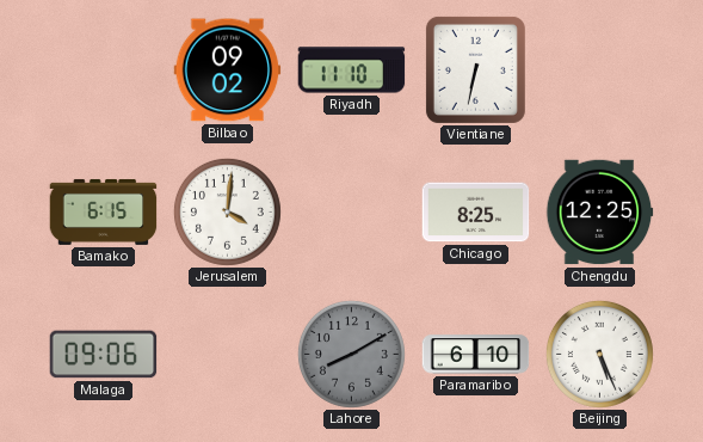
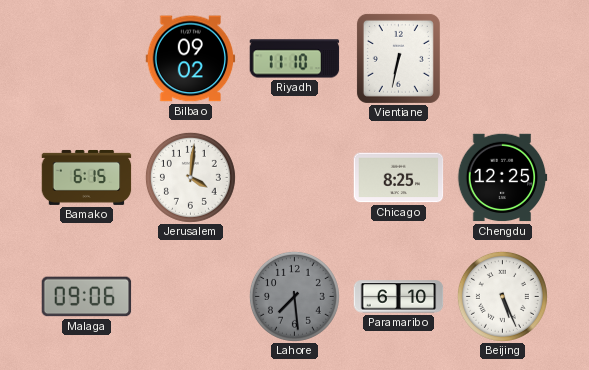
Lahore: 8:10 -> 7:29 (294, 296)
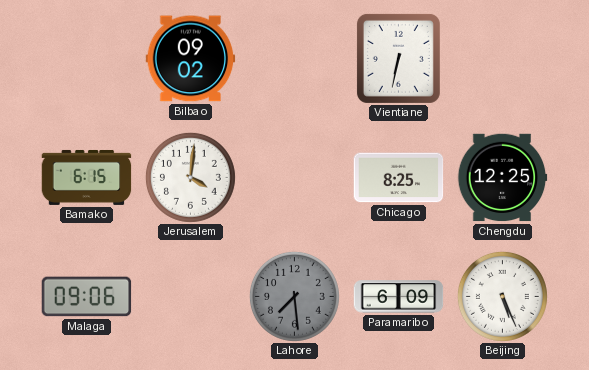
Riyadh: 11:10 -> none (295, 59)
Paramaribo: 6:10 -> 6:09 (399, 297)
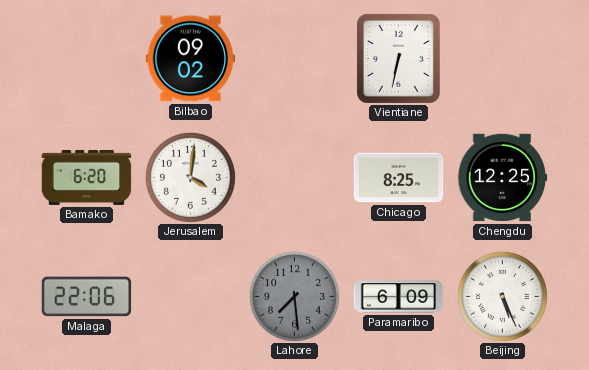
Bamako: 6:15 -> 6:20 (87, 177)
Malaga: 09:06 -> 22:06 (87, 297)
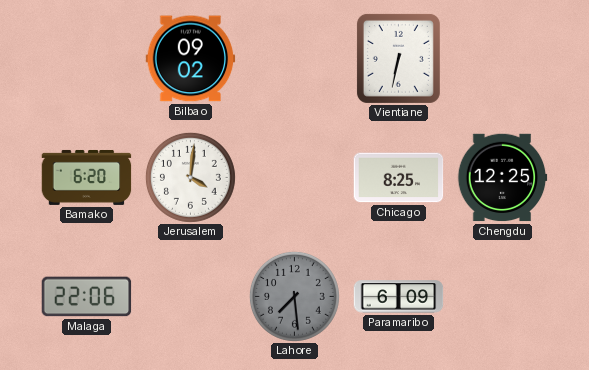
Beijing: 5:26 -> none (502, 296)
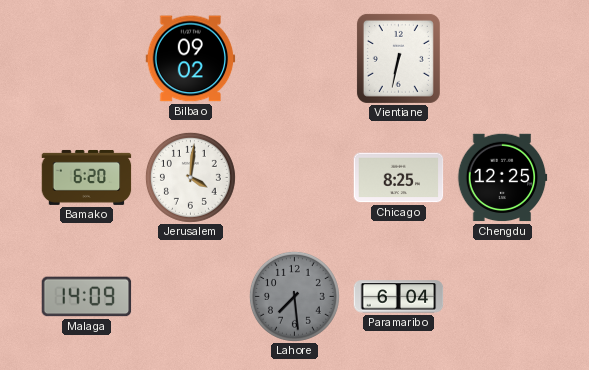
Malaga: 22:06 -> 14:09 (87, 297)
Paramaribo: 6:09 -> 6:04 (399, 297)
